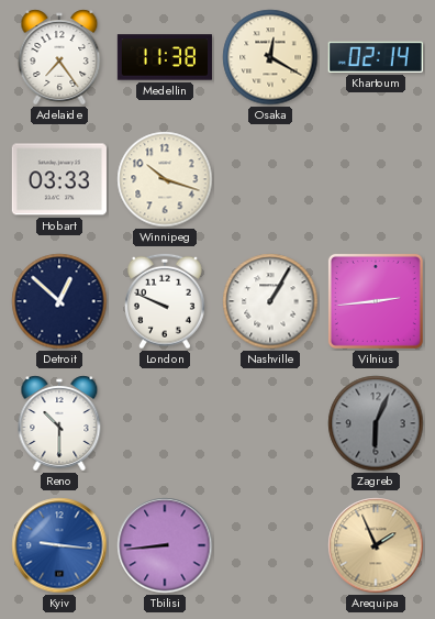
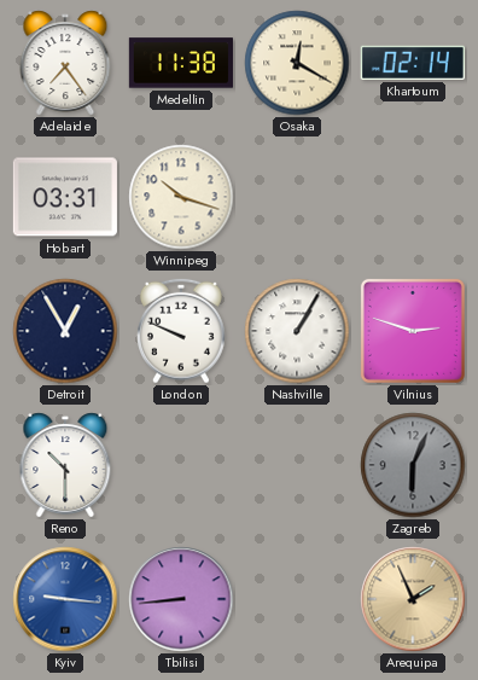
Hobart: 03:33 -> 03:31 (65, 197)
Detroit: 12:52 -> 12:55 (65, 331)
Vilnius: 2:44 -> 2:48 (413, 331)
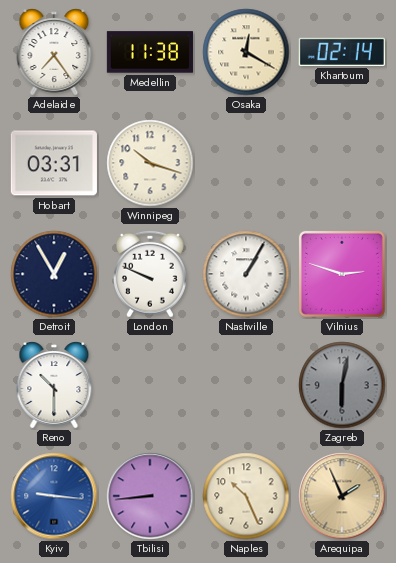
Zagreb: 6:04 -> 6:02 (342, 385)
Naples: none -> 10:26 (246, 496)
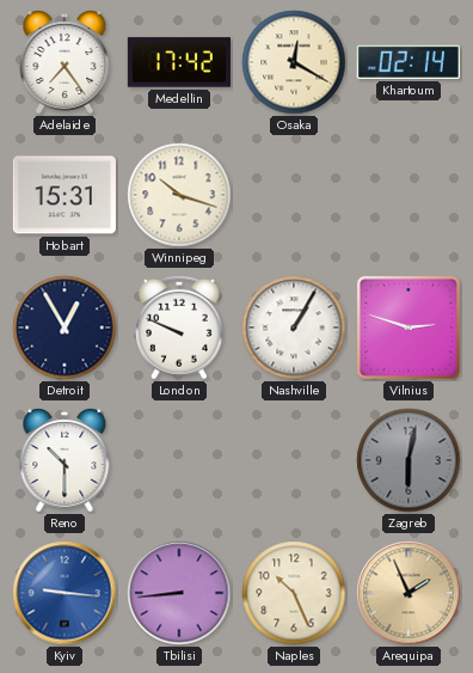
Medellin: 11:38 -> 17:42 (179, 62)
Hobart: 03:31 -> 15:31 (64, 195)
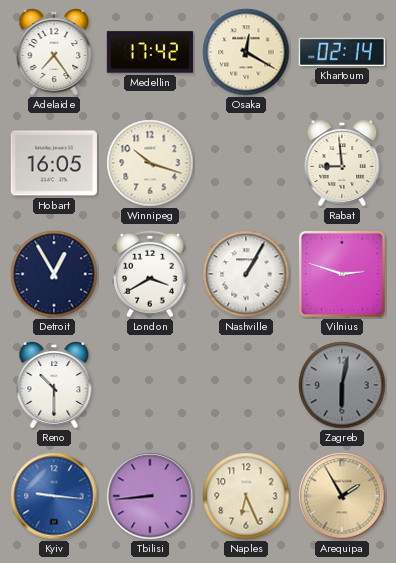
Hobart: 15:31 -> 16:05 (54, 163)
Rabat: none -> 8:59 (342, 163)
London: 9:49 -> 3:40 (151, 274)
Naples: 10:26 -> 6:26 (246, 496)
Arequipa: 1:56 -> 1:55 (342, 496)
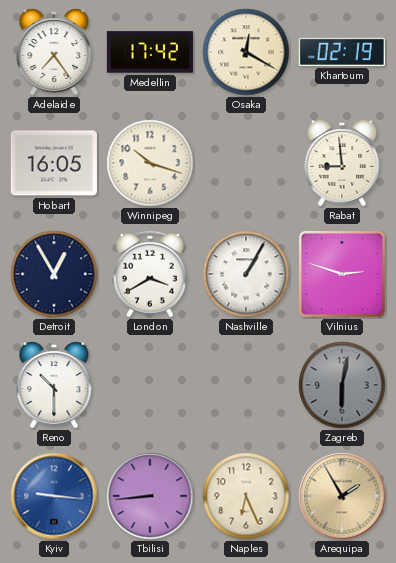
Khartoum: 02:14 -> 02:19 (342, 52)
